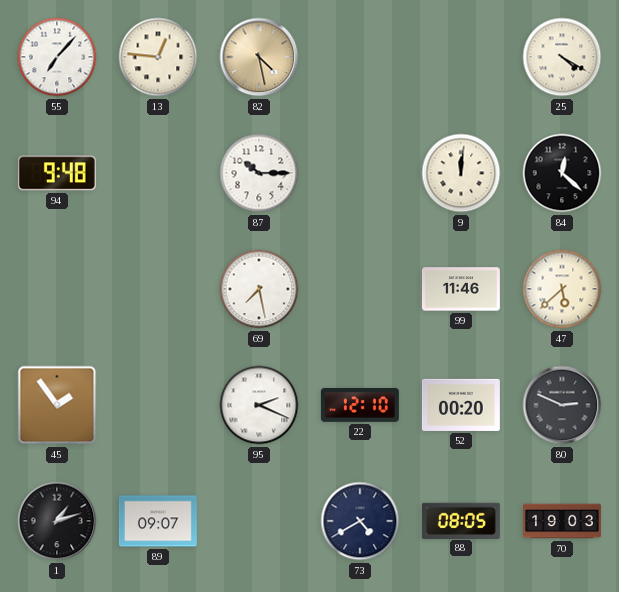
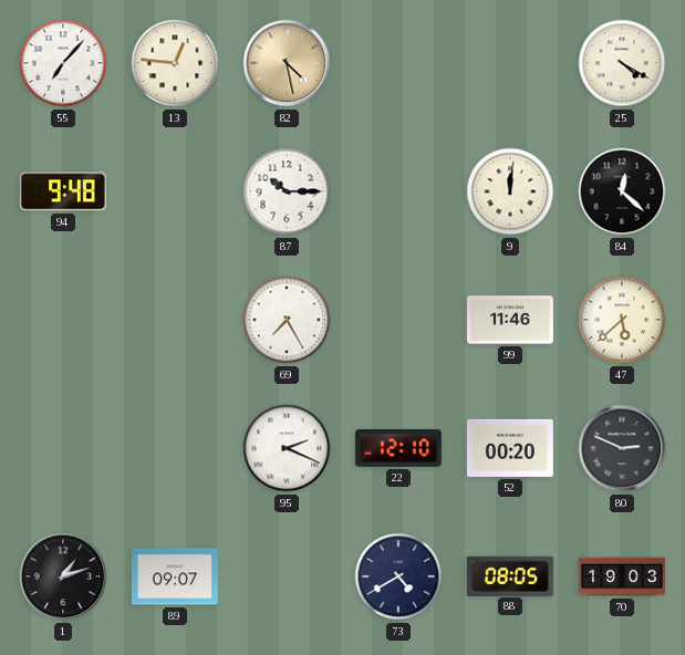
69: 7:28 -> 7:25 (287, 320)
45: 1:54 -> none (57, 405)
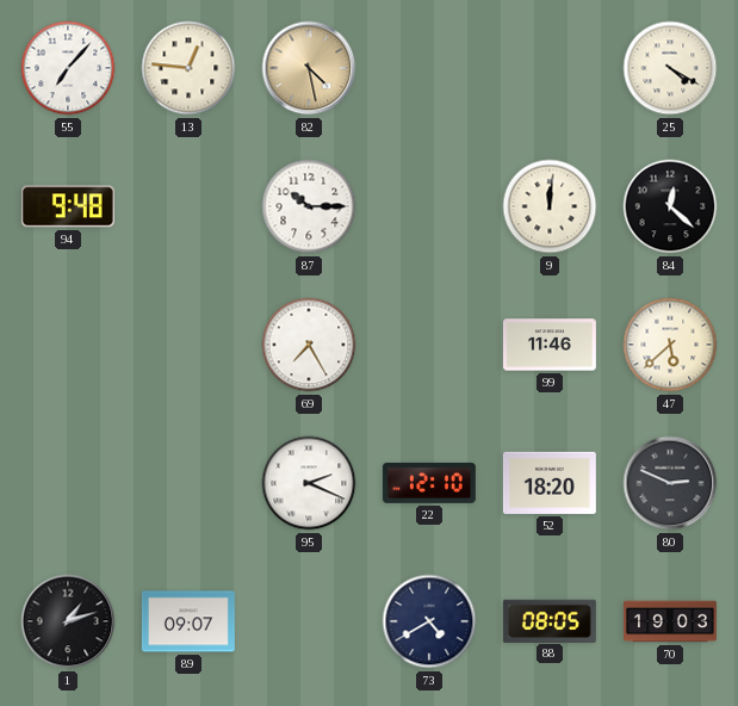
52: 00:20 -> 18:20 (550, 483)
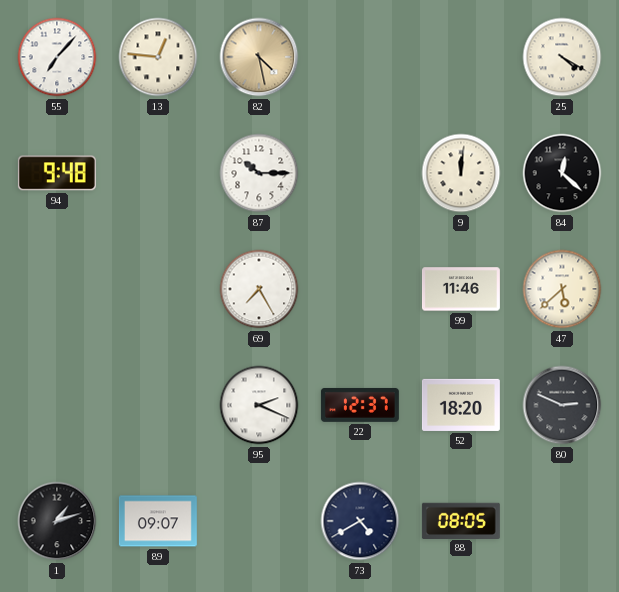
22: 12:10 -> 12:37 (360, 405)
70: 19:03 -> none (671, 621)
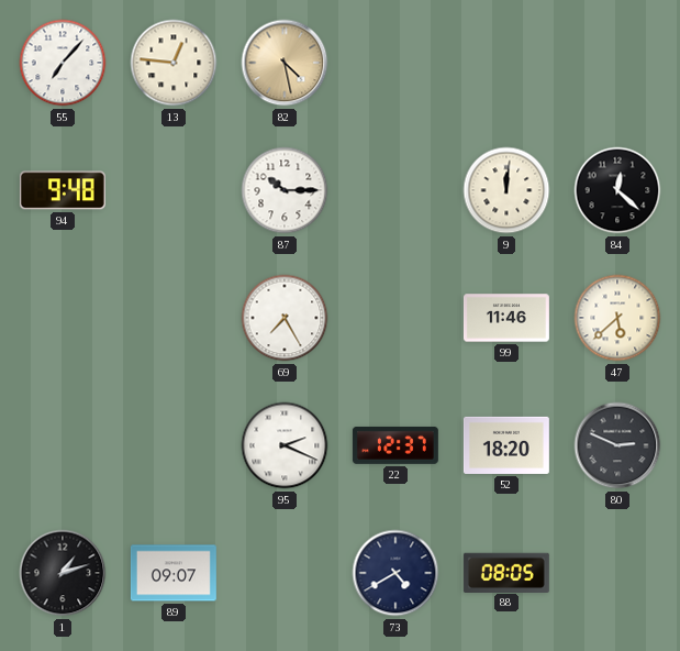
25: 4:20 -> none (562, 57)
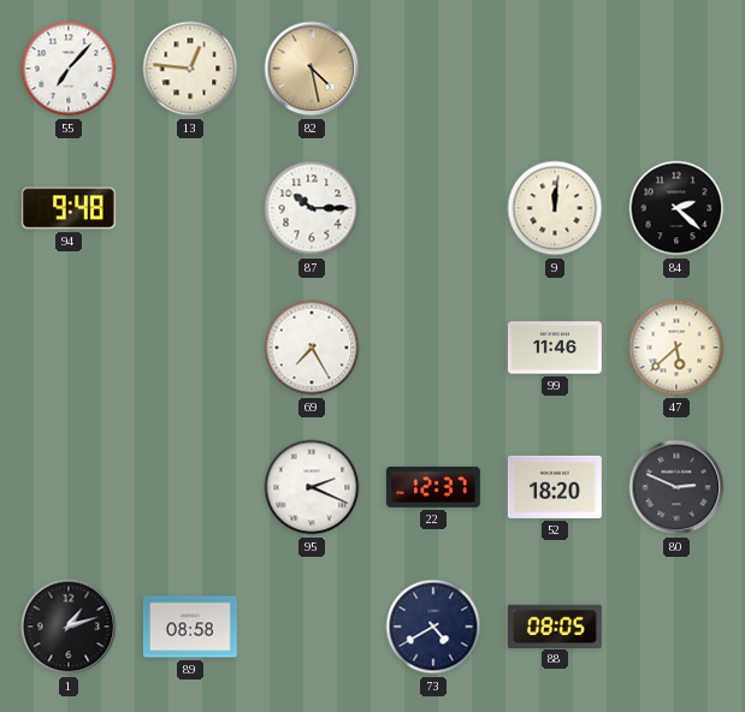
84: 12:22 -> 2:22 (676, 208)
89: 09:07 -> 08:58 (190, 627)
